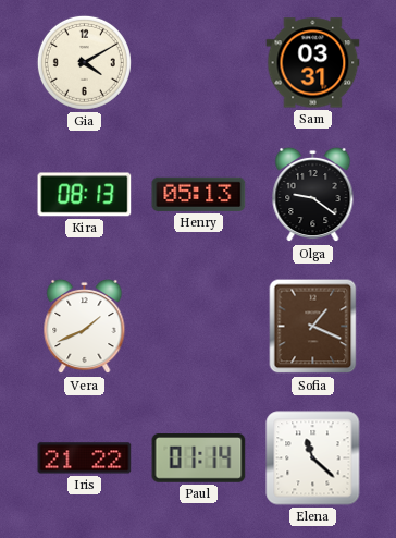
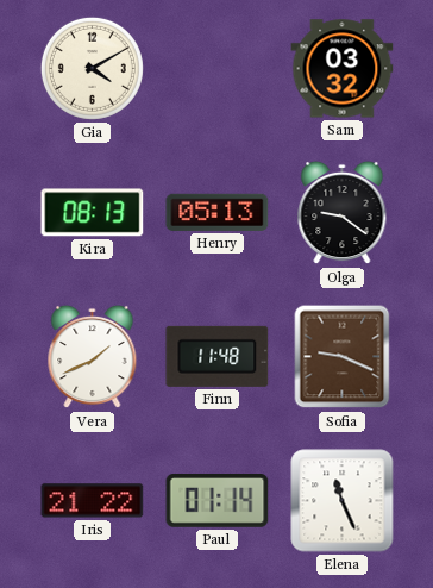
Sam: 03:31 -> 03:32 (343, 69)
Finn: none -> 11:48 (218, 356)
Sofia: 1:19 -> 9:19 (343, 357)
Elena: 11:22 -> 11:26 (343, 501)
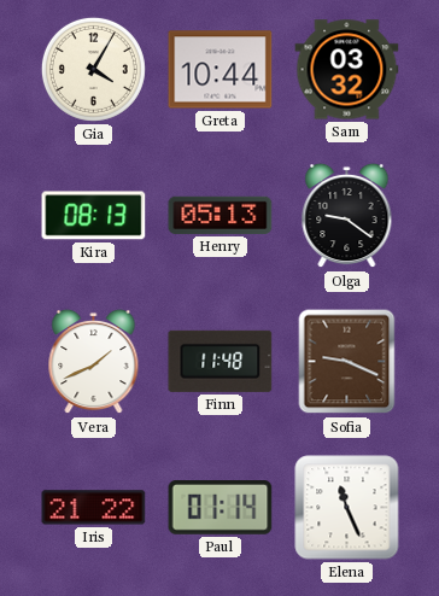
Gia: 4:10 -> 4:05 (93, 69)
Greta: none -> 10:44 (221, 70)
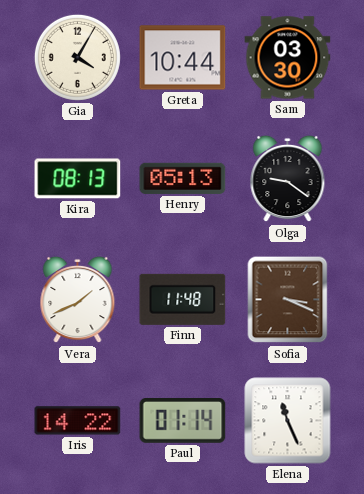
Sam: 03:32 -> 03:30 (288, 58)
Sofia: 9:19 -> 3:19 (288, 300)
Iris: 21:22 -> 14:22 (78, 421)
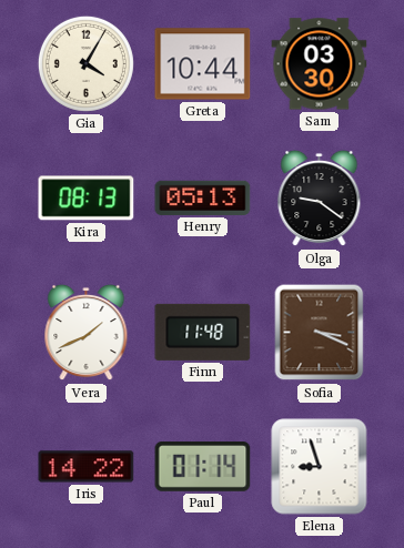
Elena: 11:26 -> 8:57 (320, 467)
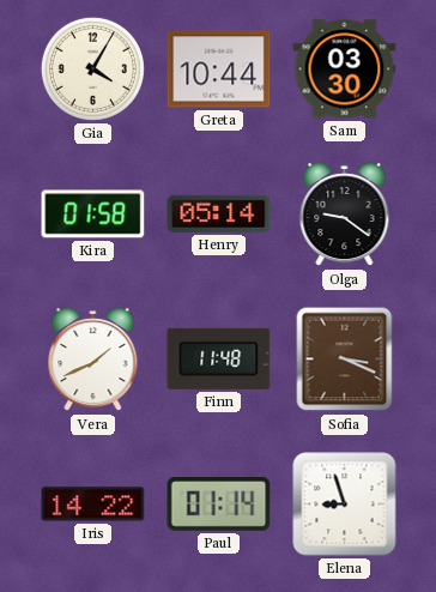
Kira: 08:13 -> 01:58 (93, 215)
Henry: 05:13 -> 05:14 (219, 213)
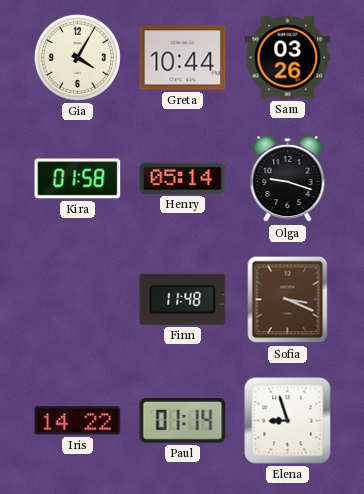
Sam: 03:30 -> 03:26 (288, 58)
Olga: 9:21 -> 9:18 (288, 179)
Vera: 1:41 -> none (93, 360)
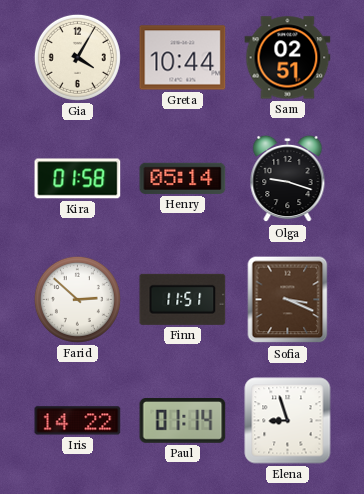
Sam: 03:26 -> 02:51 (288, 58)
Farid: none -> 2:52 (77, 299)
Finn: 11:48 -> 11:51 (183, 299)
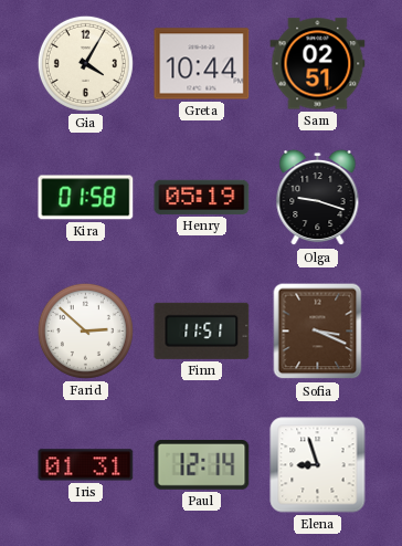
Henry: 05:14 -> 05:19 (202, 197)
Iris: 14:22 -> 01:31 (86, 465)
Paul: 01:14 -> 12:14 (202, 465)
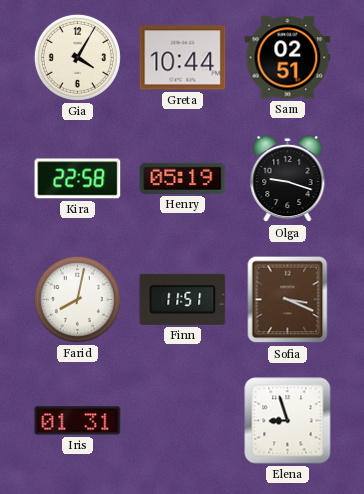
Kira: 01:58 -> 22:58 (78, 179)
Farid: 2:52 -> 8:02 (77, 299)
Paul: 12:14 -> none (202, 465)
